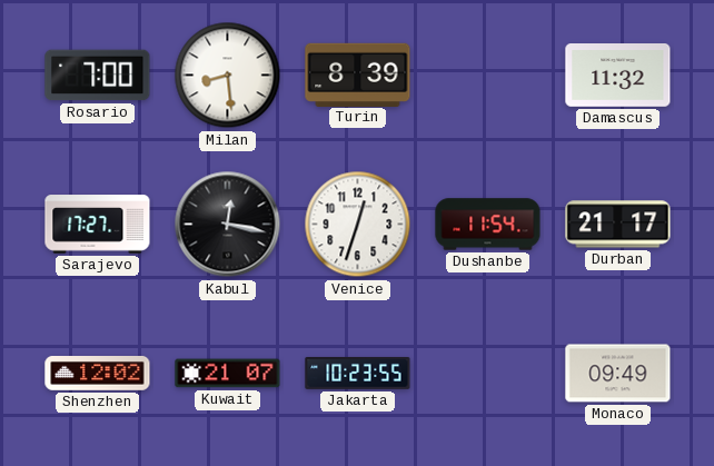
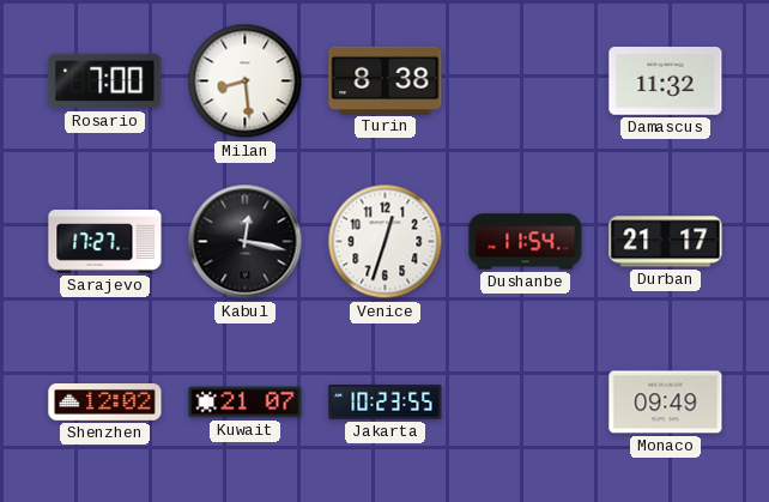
Turin: 8:39 -> 8:38 (386, 80)
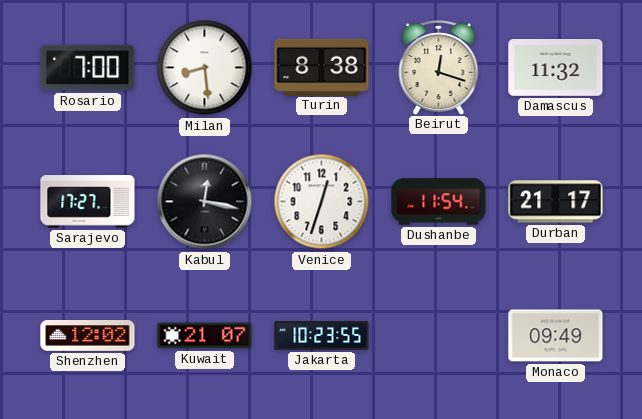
Beirut: none -> 12:18 (439, 67)
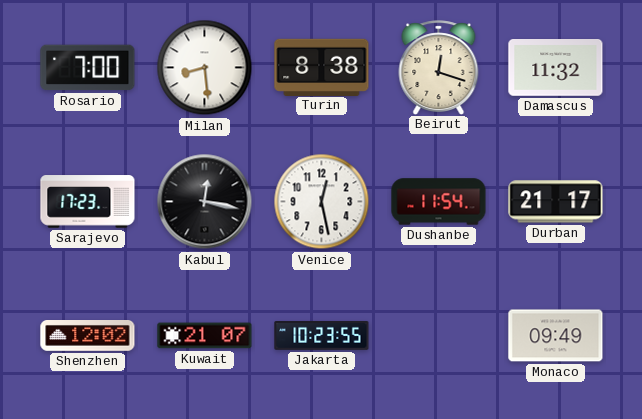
Sarajevo: 17:27 -> 17:23 (88, 202)
Venice: 12:33 -> 12:28 (322, 202)
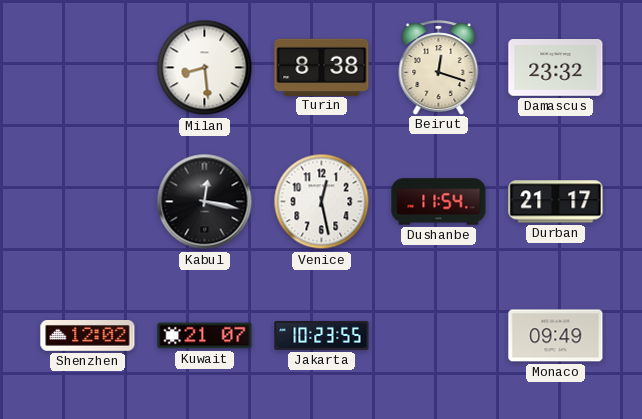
Rosario: 7:00 -> none (88, 68)
Damascus: 11:32 -> 23:32 (556, 68)
Sarajevo: 17:23 -> none (88, 202)
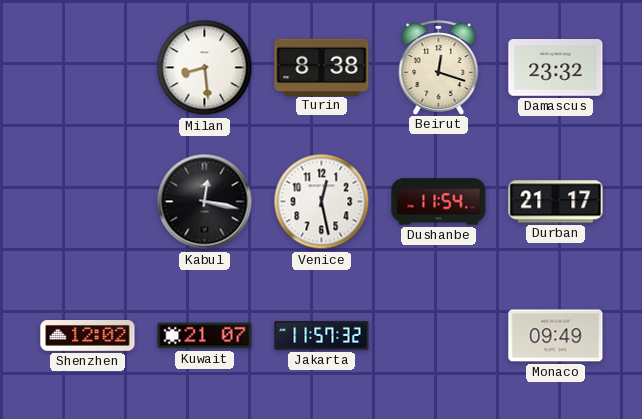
Jakarta: 10:23 -> 11:57 (322, 335)
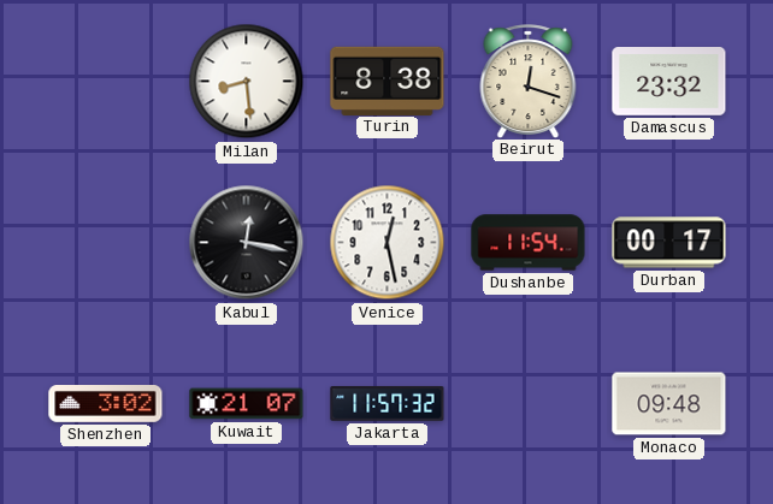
Durban: 21:17 -> 00:17 (669, 243)
Shenzhen: 12:02 -> 3:02 (106, 404)
Monaco: 09:49 -> 09:48 (669, 404)
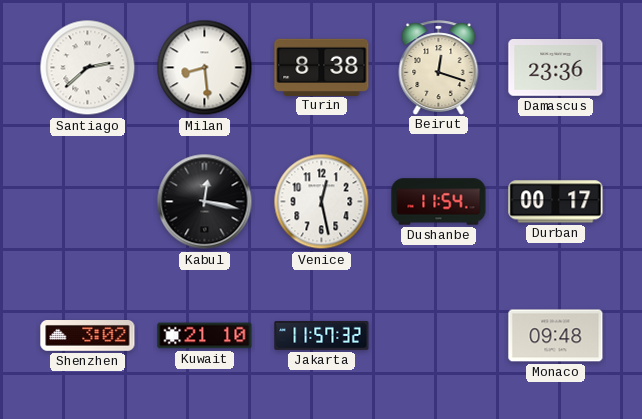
Santiago: none -> 2:38 (88, 68)
Damascus: 23:32 -> 23:36 (556, 68)
Kuwait: 21:07 -> 21:10 (205, 336)
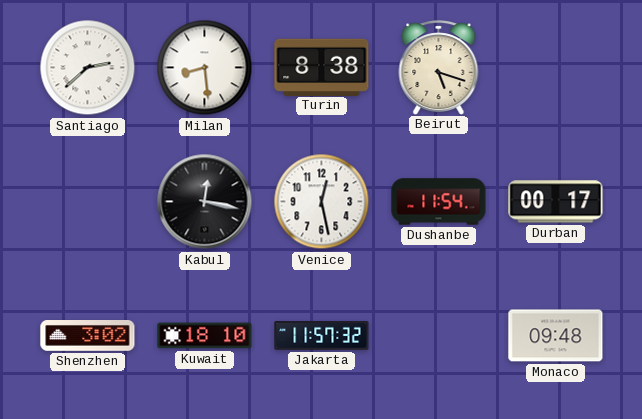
Beirut: 12:18 -> 5:18 (439, 67)
Damascus: 23:36 -> none (556, 68)
Kuwait: 21:10 -> 18:10 (205, 336)
